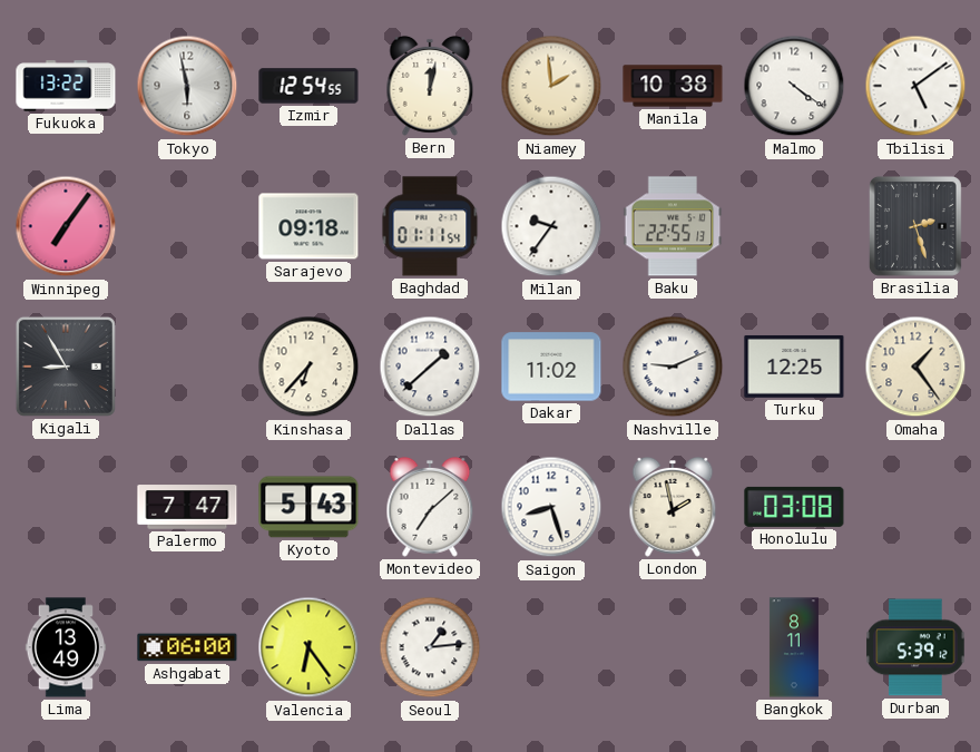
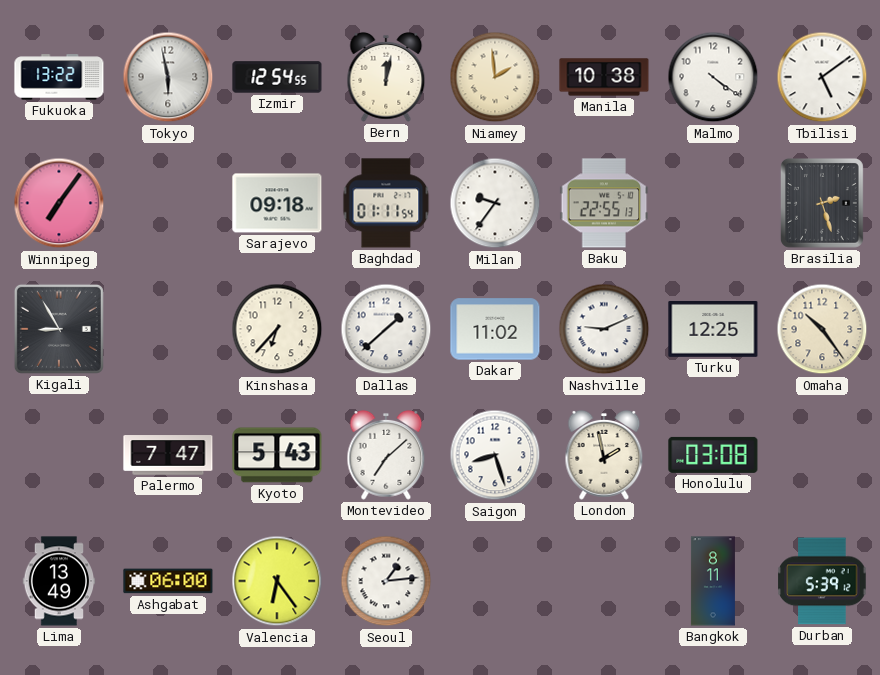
Omaha: 1:24 -> 10:24 (822, 329)
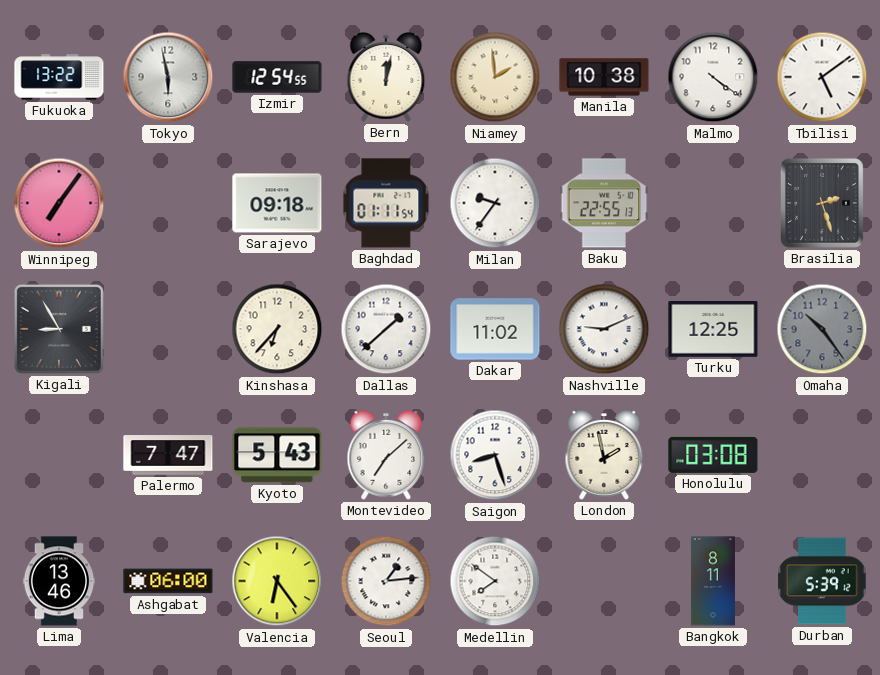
Omaha dial: cream -> grey (822, 329)
Lima: 13:49 -> 13:46 (59, 581)
Medellin: none -> 7:51 (495, 581)
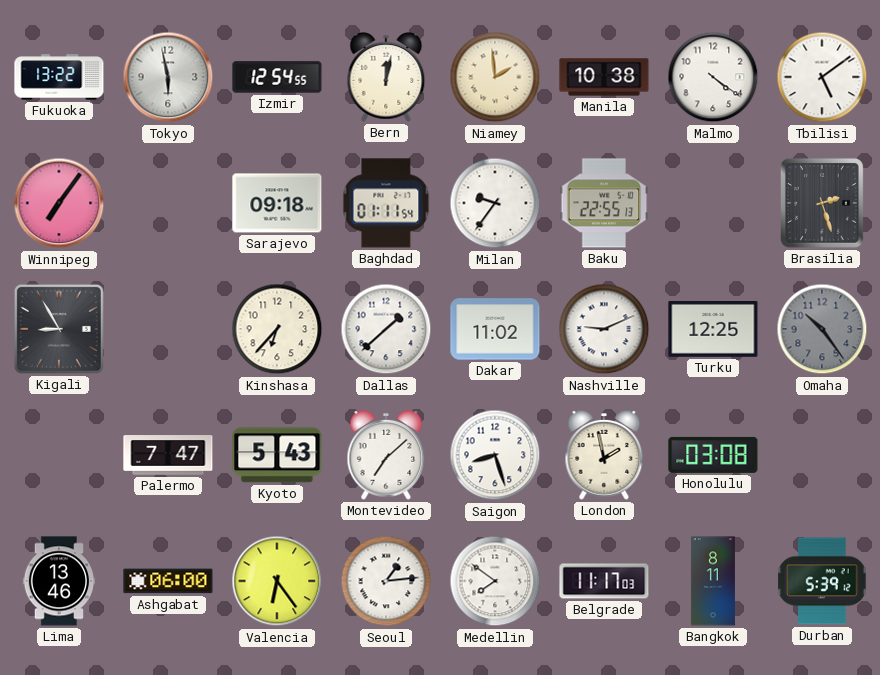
Belgrade: none -> 11:17 (604, 581)
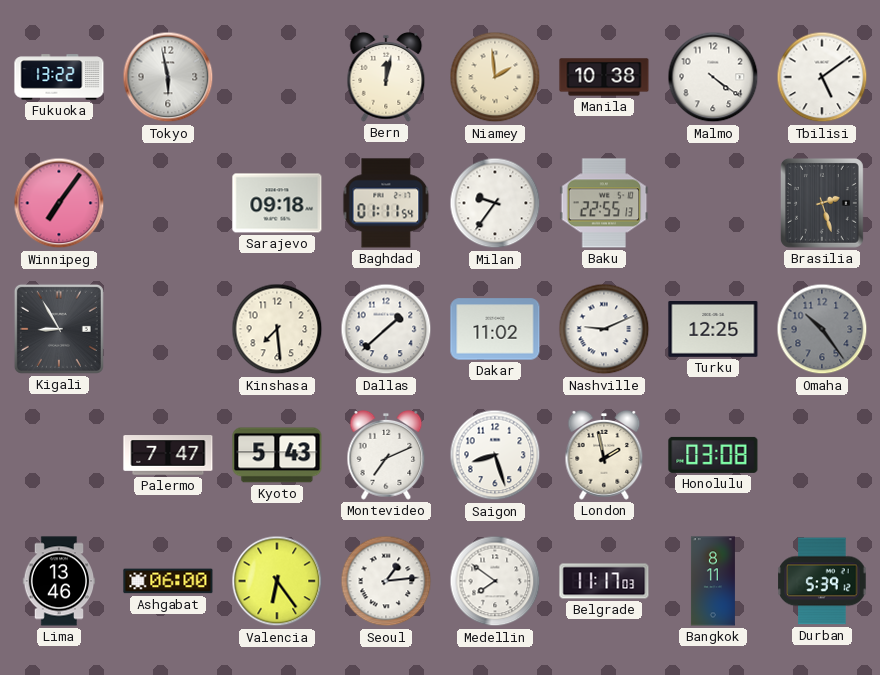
Izmir: 12:54 -> none (277, 77)
Kinshasa: 6:37 -> 7:29 (277, 329)
Montevideo: 7:08 -> 7:11 (386, 455)
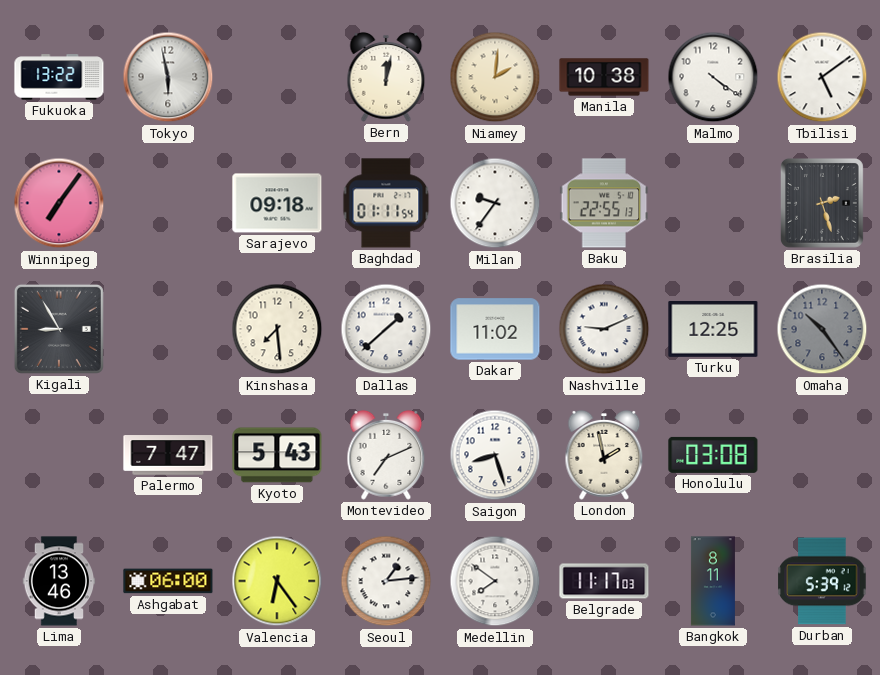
Niamey: 1:59 -> 2:01 (495, 77)
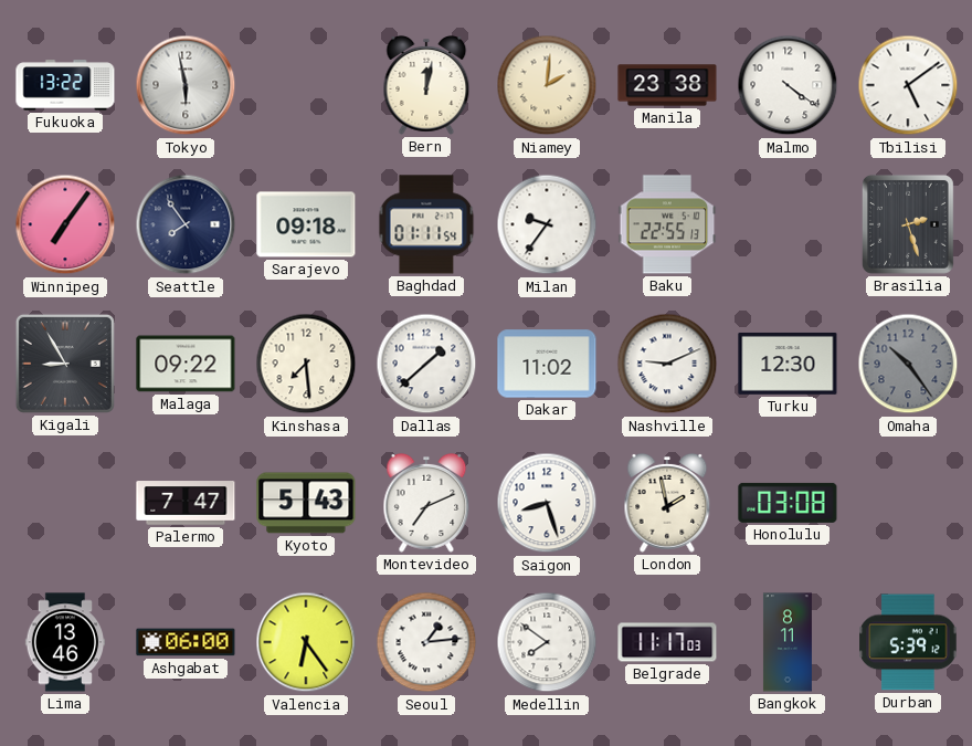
Manila: 10:38 -> 23:38 (667, 85)
Seattle: none -> 7:54 (186, 224)
Malaga: none -> 09:22 (186, 364)
Turku: 12:25 -> 12:30 (788, 364)
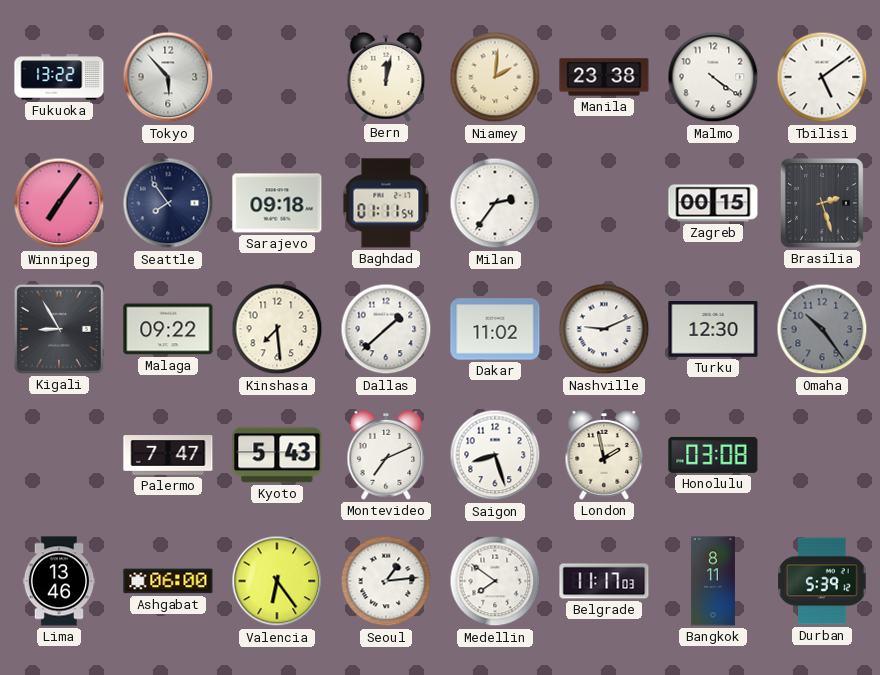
Tokyo: 5:58 -> 5:53 (168, 77)
Milan: 9:36 -> 2:36 (495, 203)
Baku: 22:55 -> none (667, 224)
Zagreb: none -> 00:15 (713, 203)
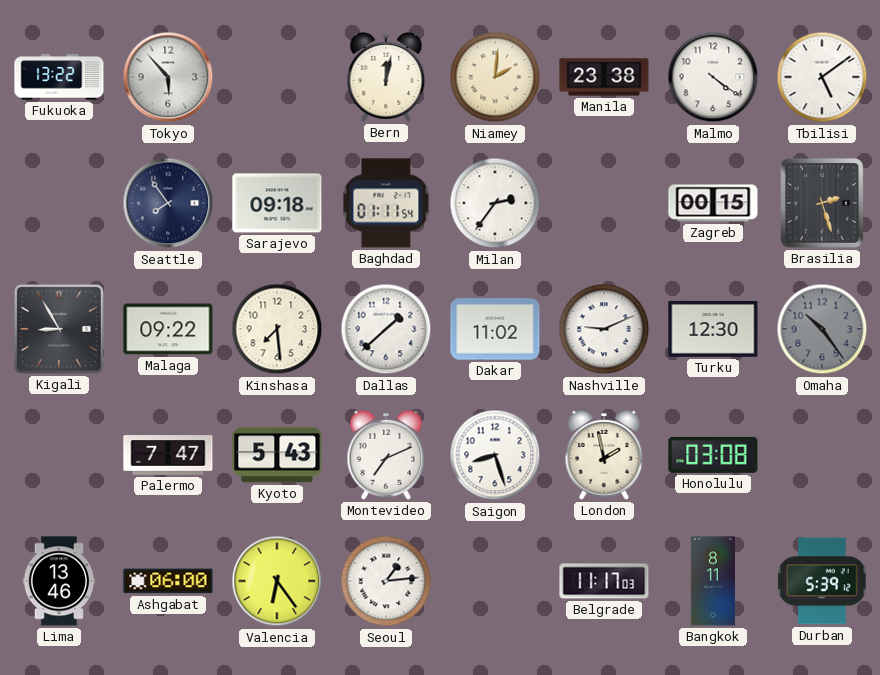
Winnipeg: 7:06 -> none (59, 203)
Medellin: 7:51 -> none (495, 581)
